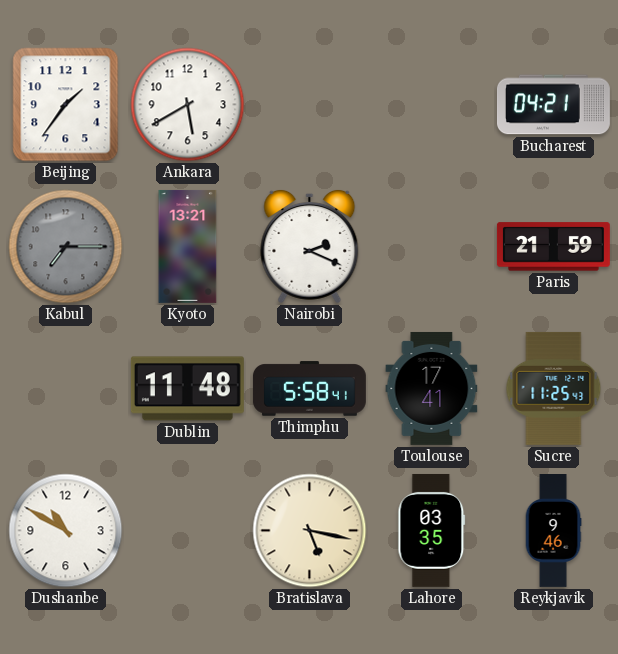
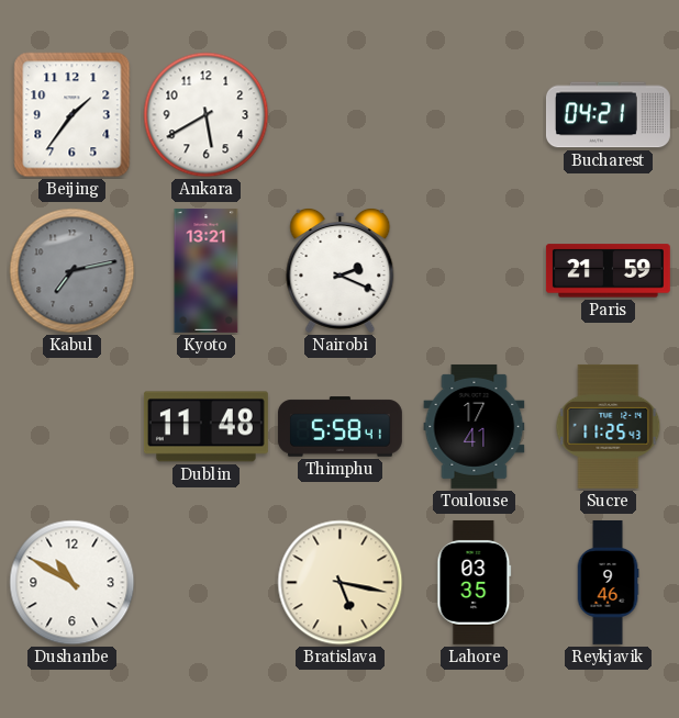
Kabul: 7:15 -> 7:13 (73, 271)
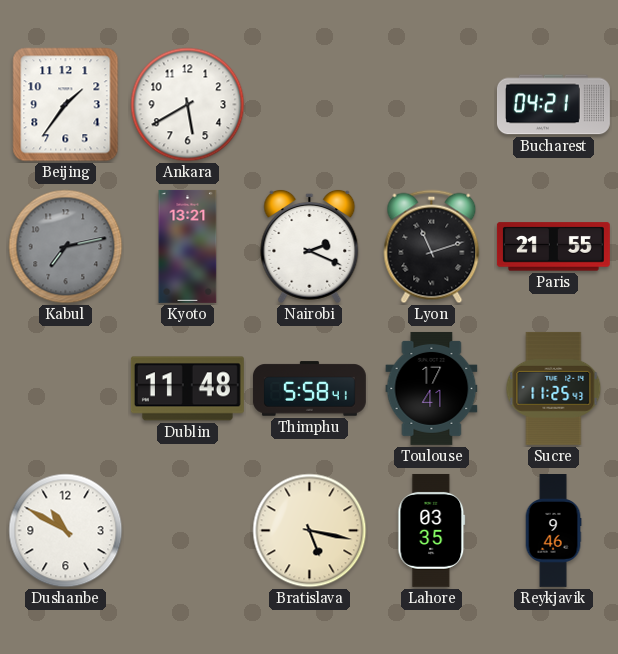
Lyon: none -> 11:12 (432, 247)
Paris: 21:59 -> 21:55 (553, 247)
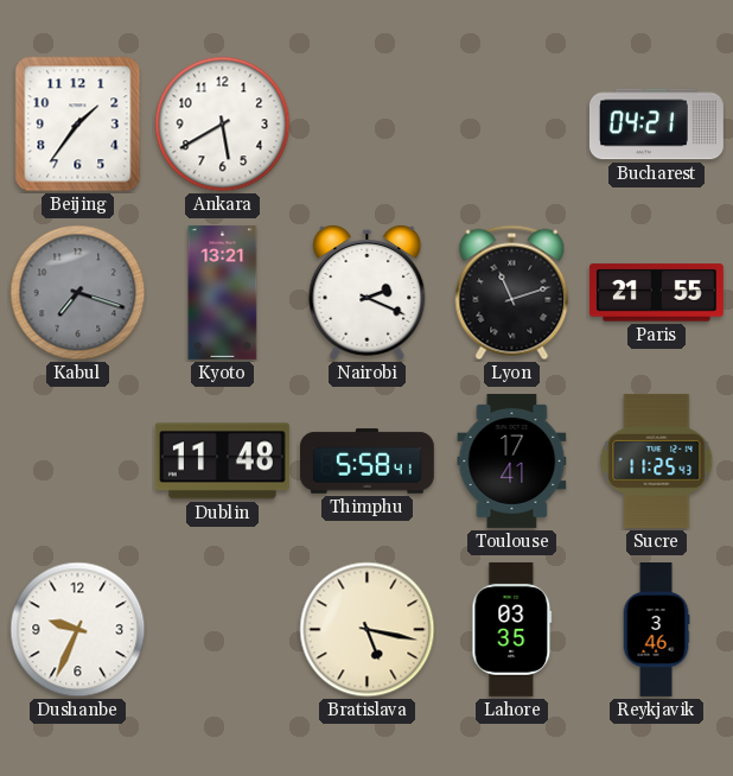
Kabul: 7:13 -> 7:18 (78, 293)
Dushanbe: 10:50 -> 9:34 (78, 630)
Reykjavik: 9:46 -> 3:46 (656, 630)
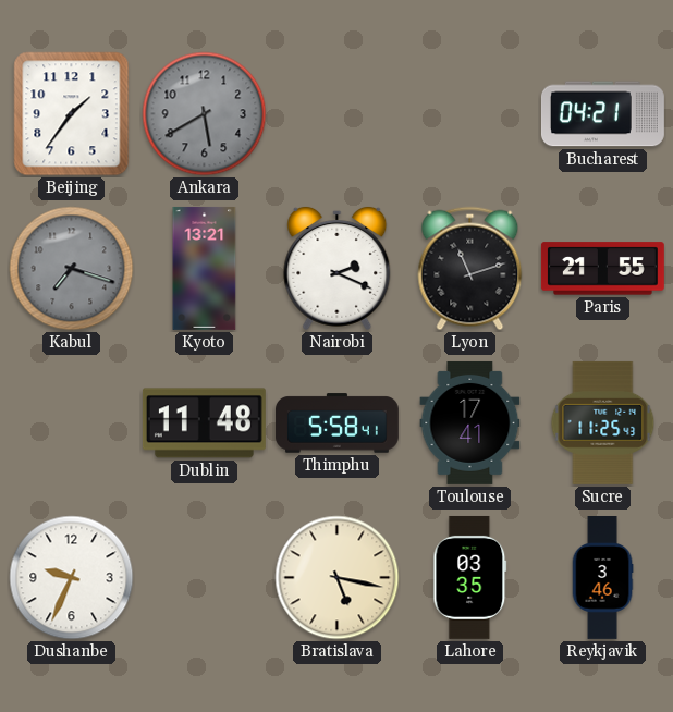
Ankara dial: white -> grey (205, 114)
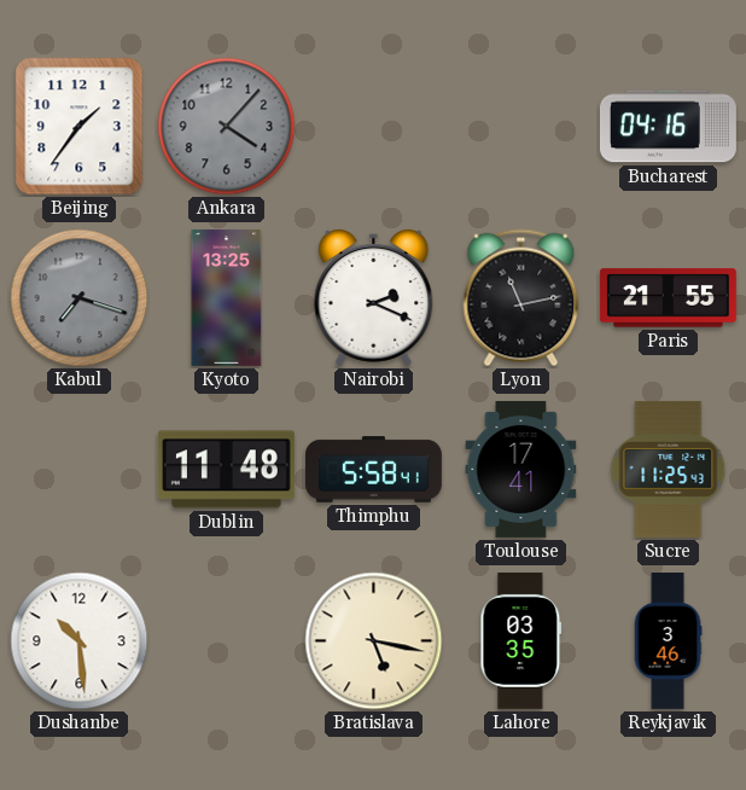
Ankara: 5:40 -> 4:07 (227, 127)
Bucharest: 04:21 -> 04:16 (668, 127)
Kyoto: 13:21 -> 13:25 (227, 297)
Lyon: 11:12 -> 11:13 (521, 298)
Dushanbe: 9:34 -> 10:29 (80, 641)
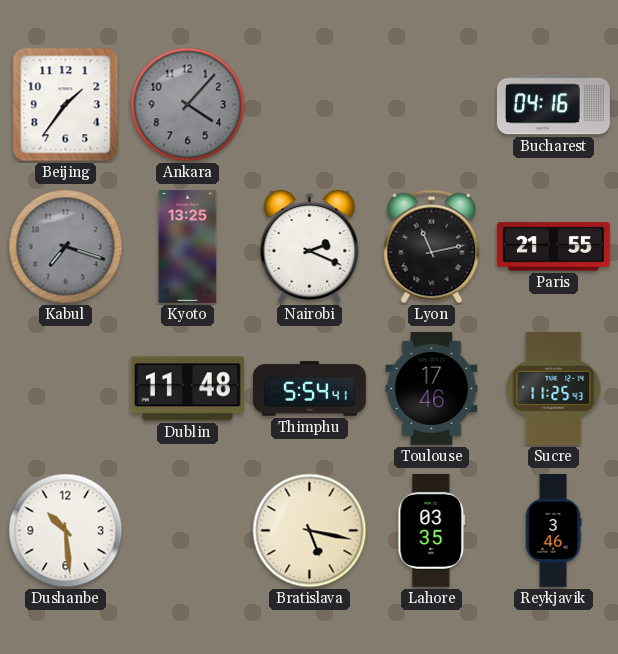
Thimphu: 5:58 -> 5:54 (309, 389)
Toulouse: 17:41 -> 17:46 (432, 388)
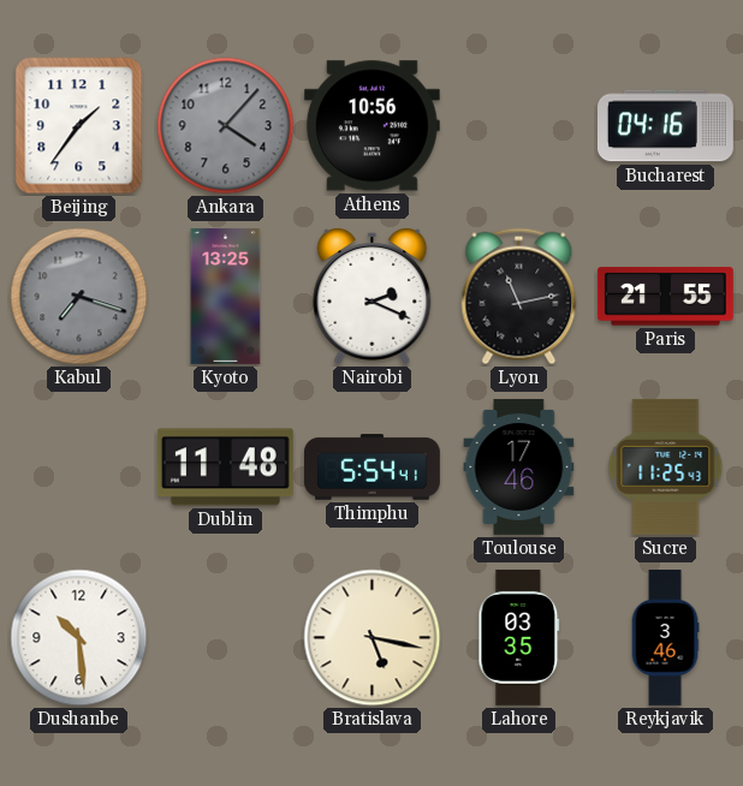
Athens: none -> 10:56 (371, 126)
